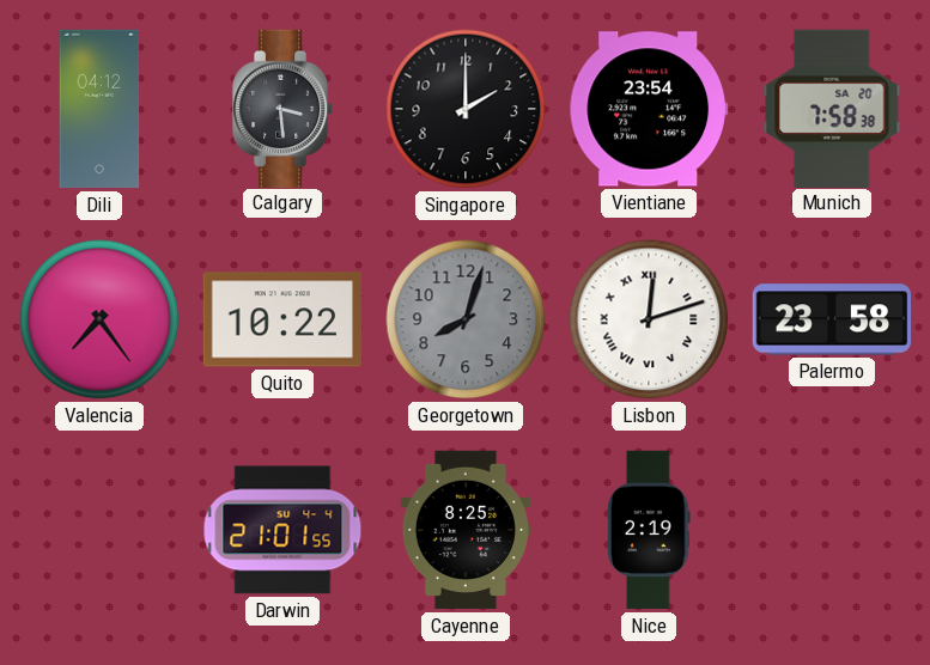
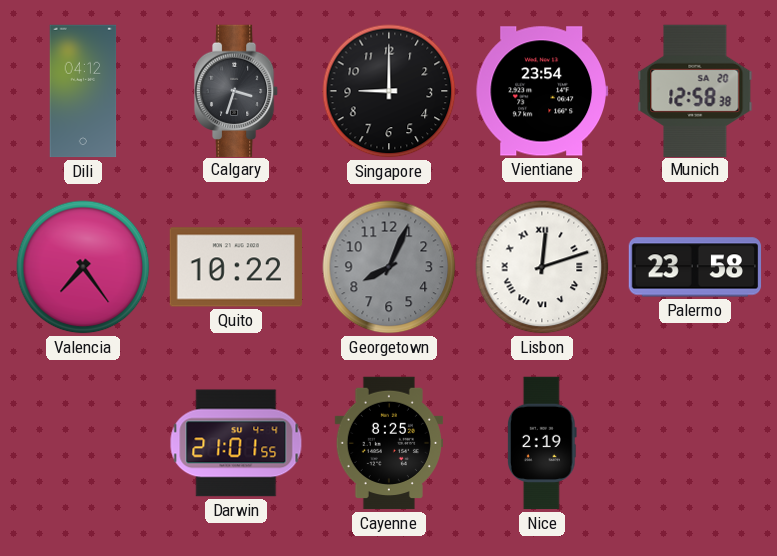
Calgary: 3:29 -> 3:33 (236, 90)
Singapore: 2:00 -> 9:00 (389, 91)
Munich: 7:58 -> 12:58 (695, 90)
Georgetown: 8:03 -> 8:04 (389, 267)
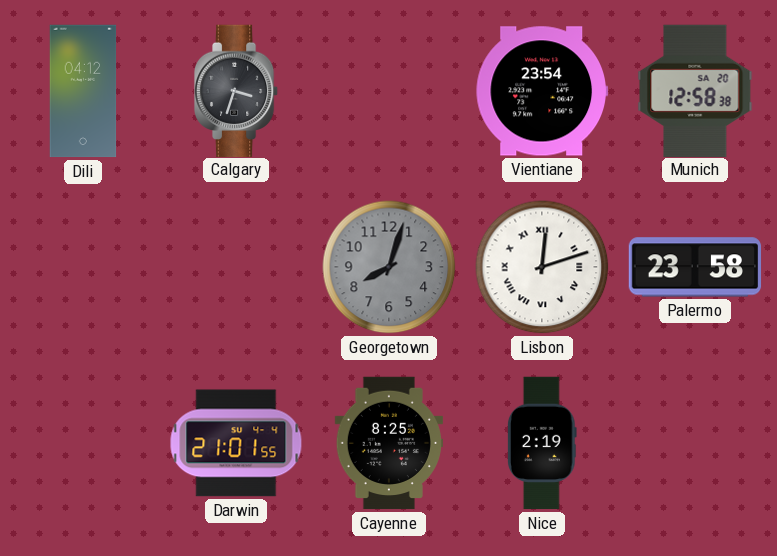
Singapore: 9:00 -> none (389, 91)
Valencia: 7:24 -> none (83, 267)
Quito: 10:22 -> none (235, 267)
Georgetown: 8:04 -> 8:03 (389, 267)
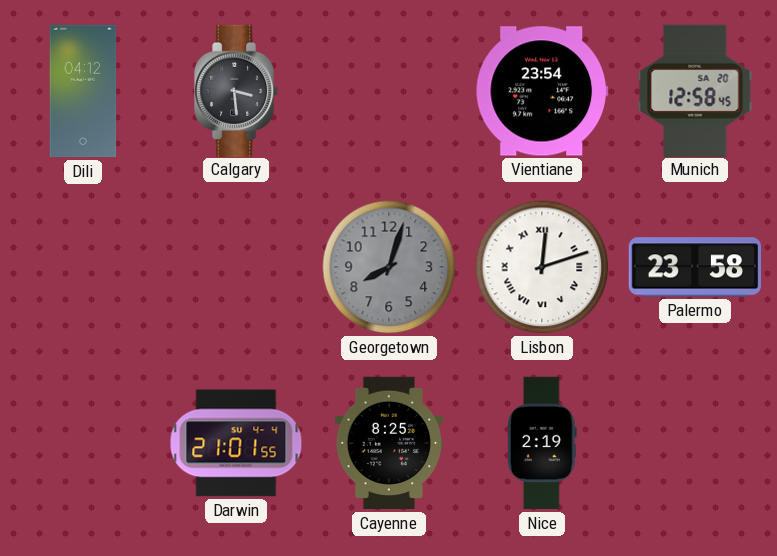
Calgary: 3:33 -> 3:29 (236, 90)
Munich: 12:58:38 -> 12:58:45 (695, 90)
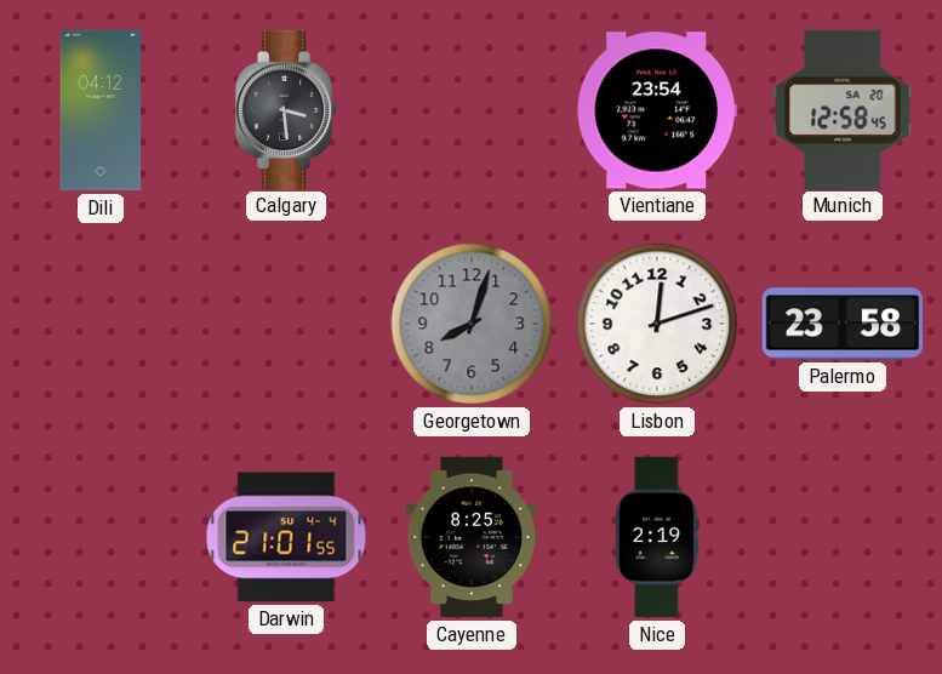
Lisbon numerals: Roman -> Arabic (657, 324)
